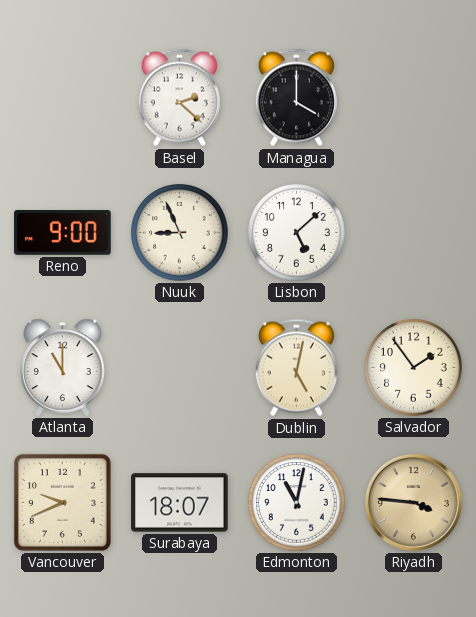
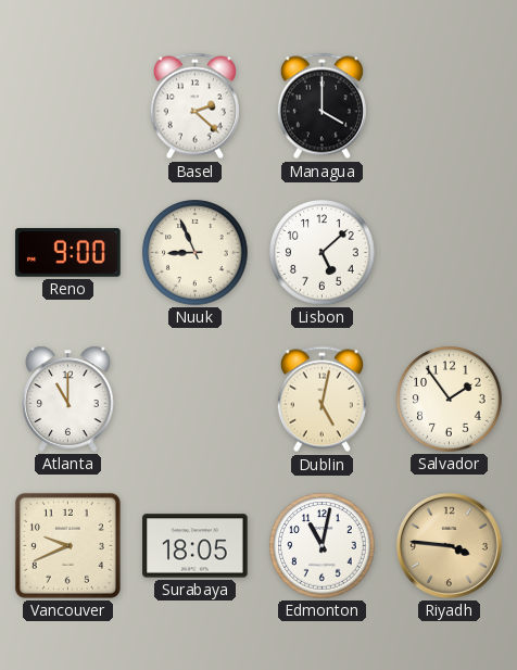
Surabaya: 18:07 -> 18:05 (196, 546)
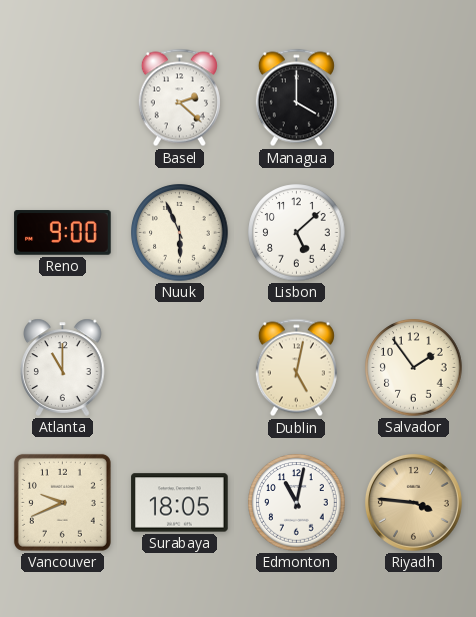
Nuuk: 8:56 -> 5:56 (180, 233)
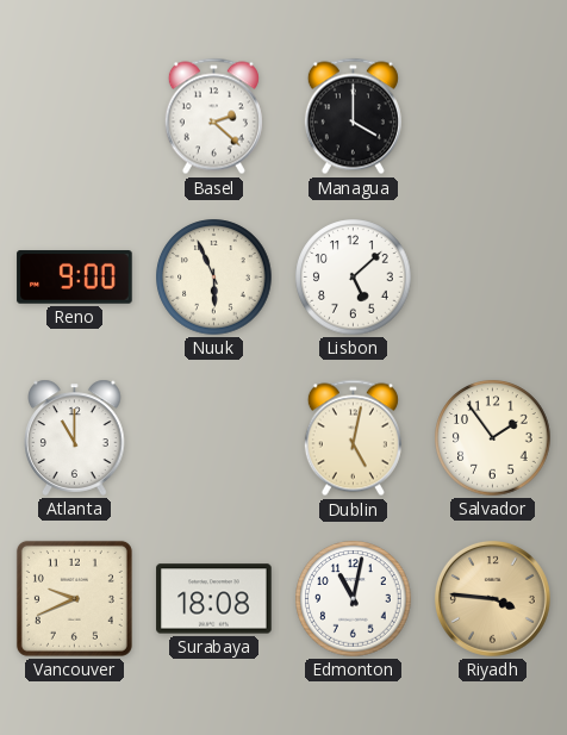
Surabaya: 18:05 -> 18:08 (214, 599)
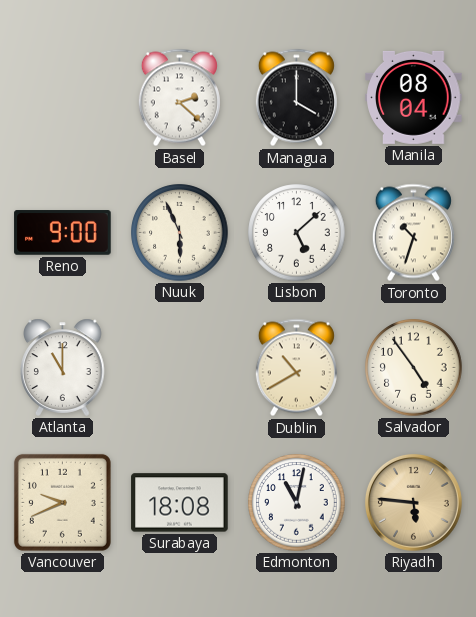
Manila: none -> 08:04 (414, 97)
Toronto: none -> 10:33 (413, 233)
Dublin: 5:02 -> 10:40 (296, 368)
Salvador: 1:54 -> 4:54 (414, 368)
Riyadh: 3:46 -> 5:46 (413, 502)
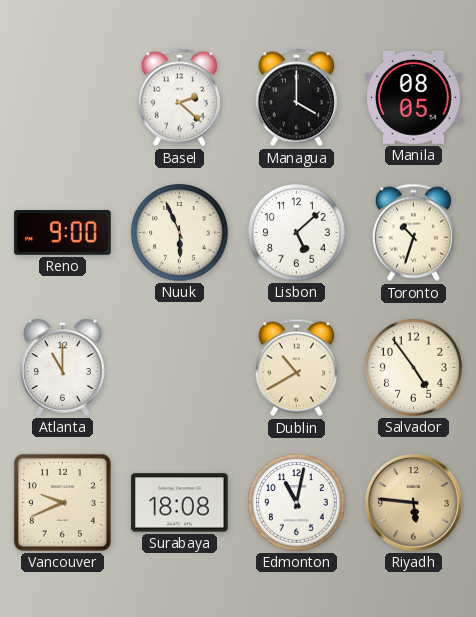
Manila: 08:04 -> 08:05 (414, 97)
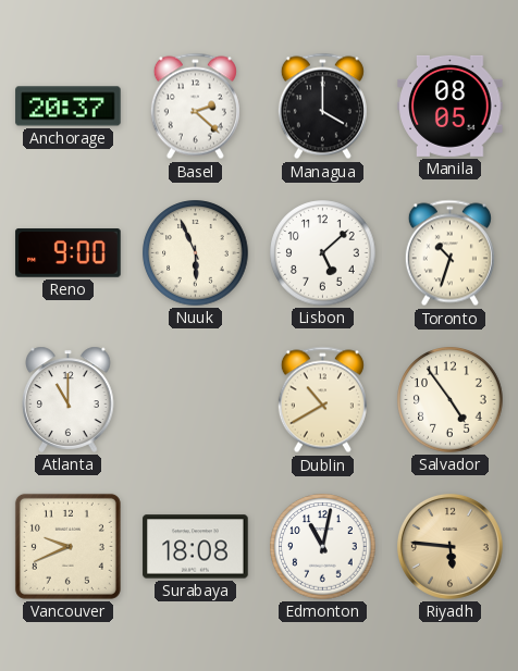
Anchorage: none -> 20:37 (69, 107)
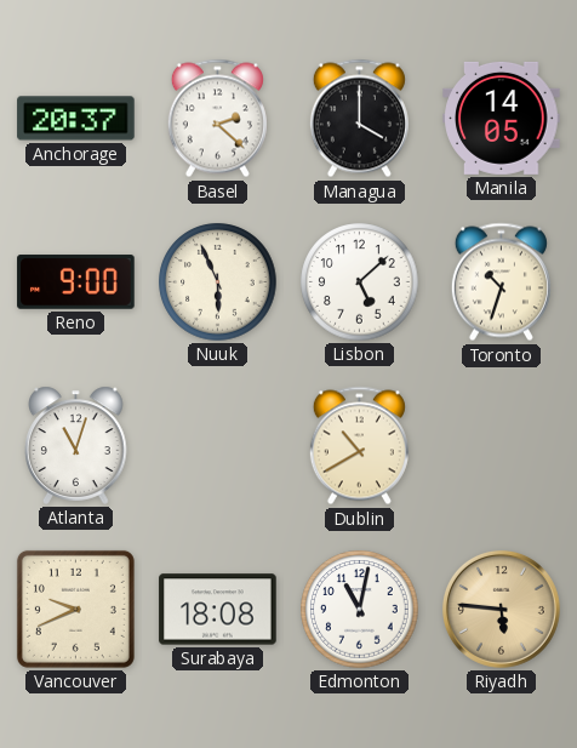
Manila: 08:05 -> 14:05 (502, 118)
Atlanta: 11:00 -> 11:03 (76, 445)
Salvador: 4:54 -> none (451, 400)
